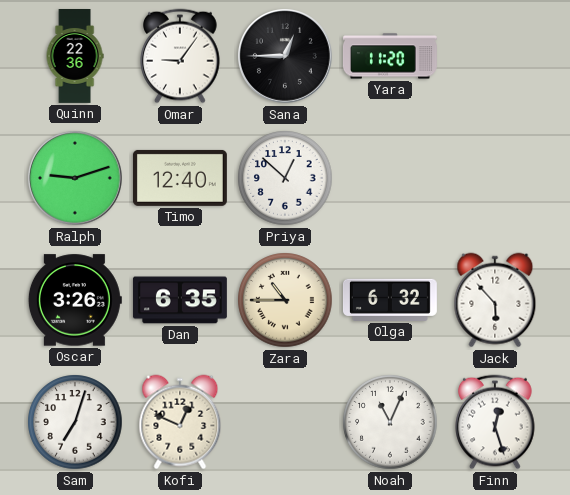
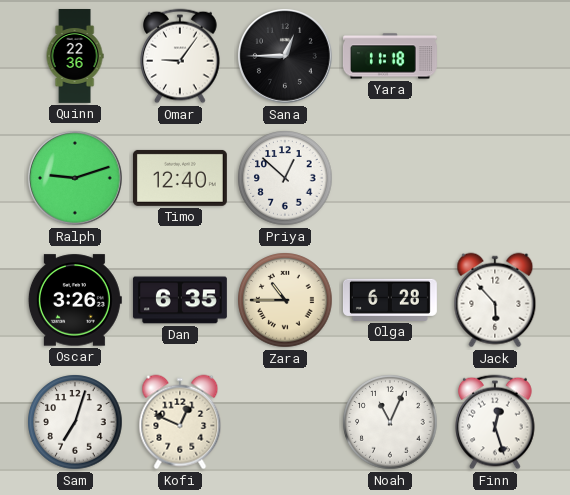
Yara: 11:20 -> 11:18 (390, 56)
Olga: 6:32 -> 6:28 (390, 300)
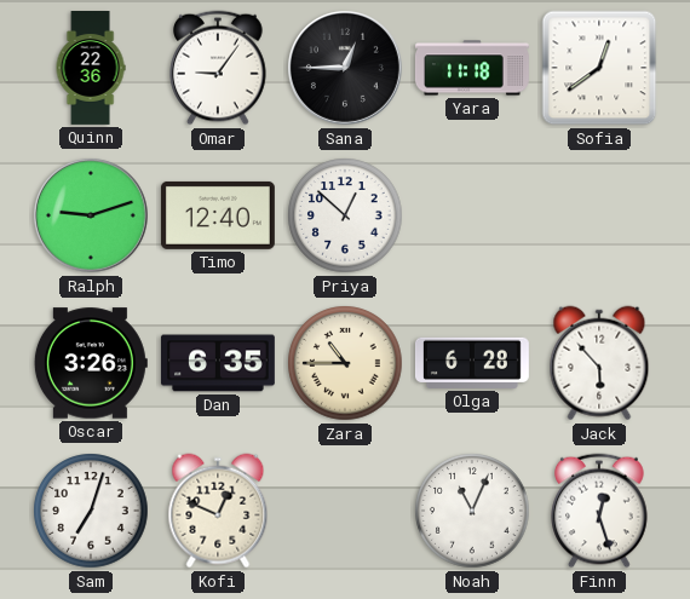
Sofia: none -> 12:39 (599, 68)
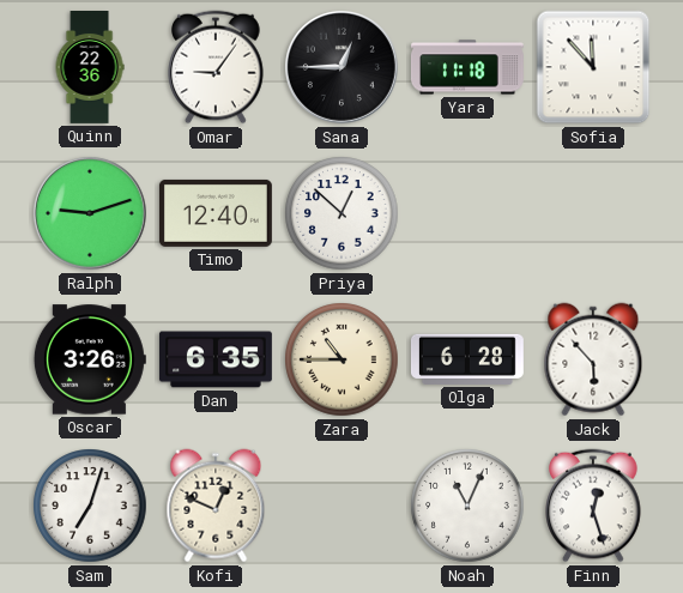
Sofia: 12:39 -> 11:53 (593, 67)
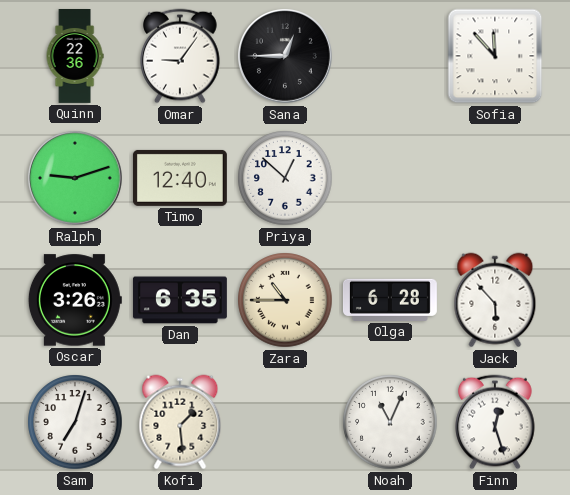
Yara: 11:18 -> none (467, 67)
Kofi: 12:49 -> 1:29 (180, 422)
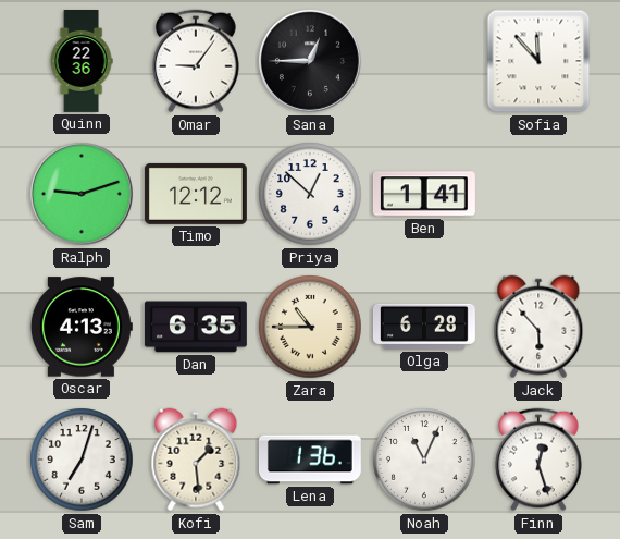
Timo: 12:40 -> 12:12 (196, 194)
Ben: none -> 1:41 (424, 194)
Oscar: 3:26 -> 4:13 (82, 327)
Lena: none -> 1:36 (310, 460)
